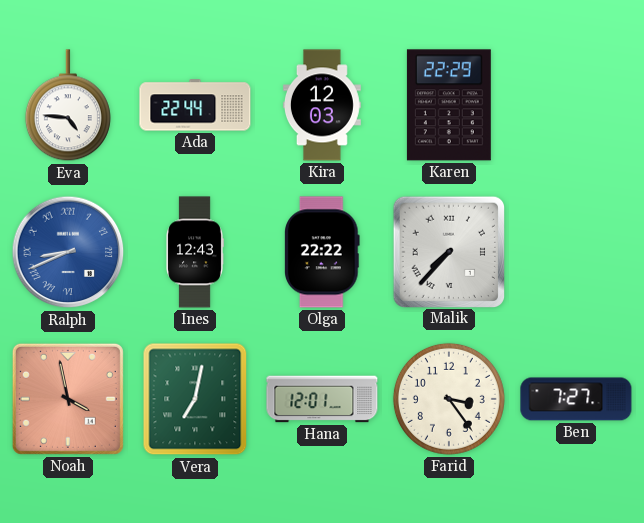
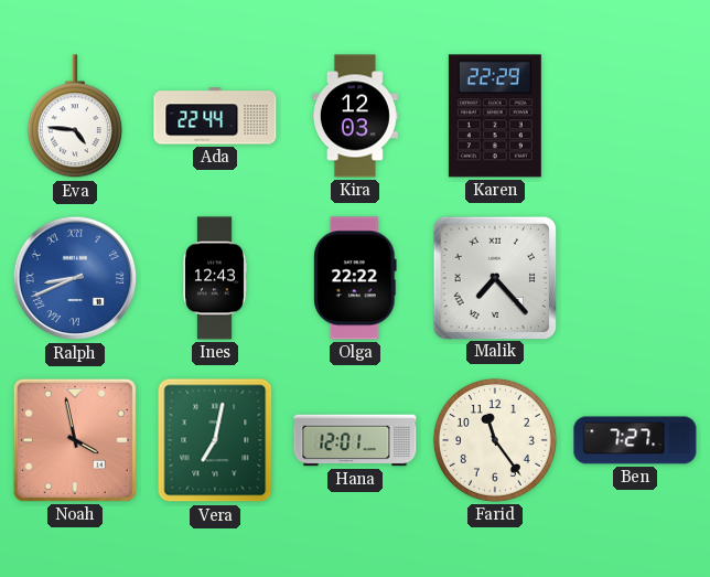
Malik: 7:37 -> 7:23 (494, 277)
Farid: 3:24 -> 11:24 (495, 440)
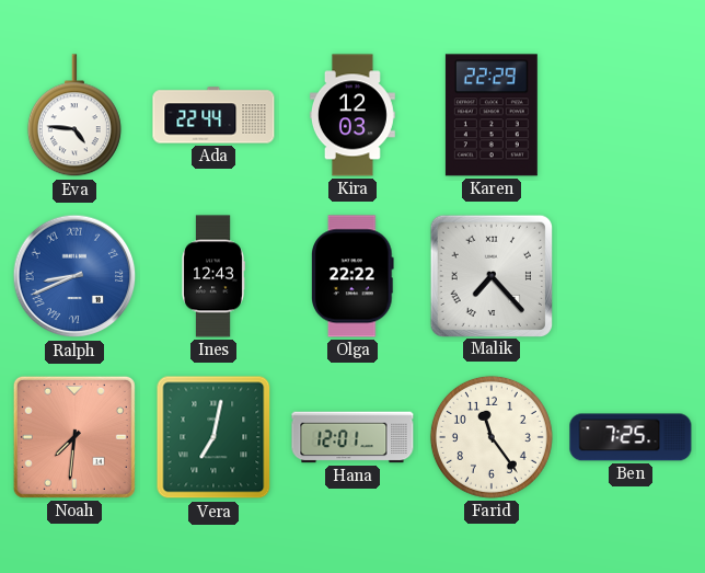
Noah: 3:58 -> 7:31 (74, 437)
Ben: 7:27 -> 7:25 (631, 437)
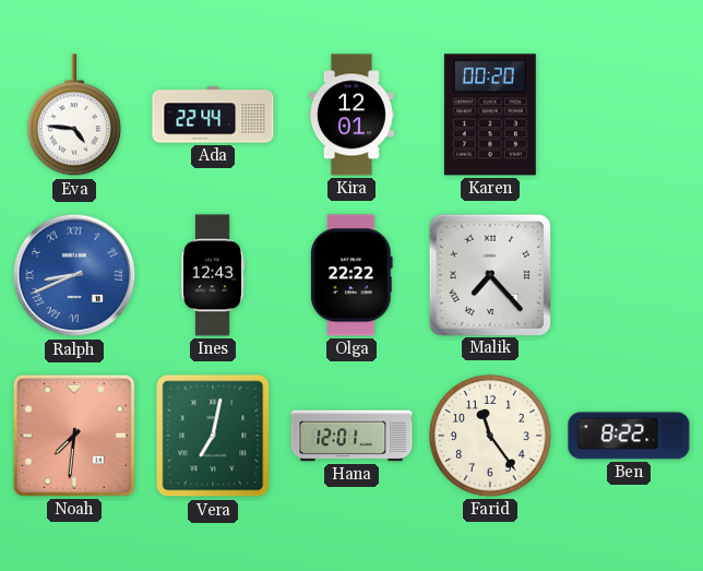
Kira: 12:03 -> 12:01 (352, 115)
Karen: 22:29 -> 00:20 (490, 115)
Ben: 7:25 -> 8:22 (629, 436)
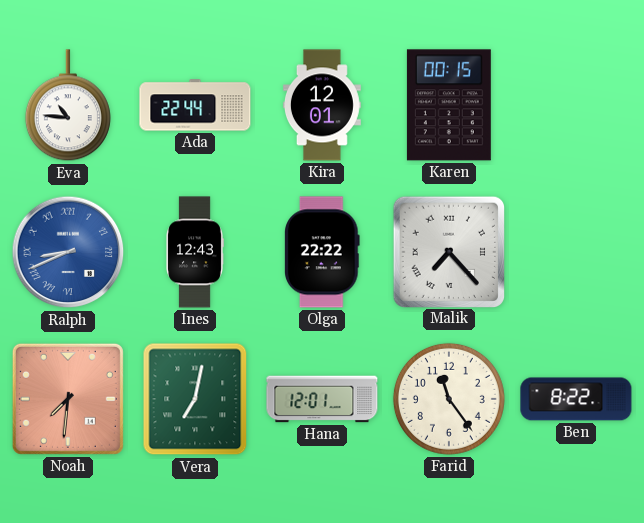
Eva: 4:46 -> 10:46 (68, 106)
Karen: 00:20 -> 00:15 (449, 105)
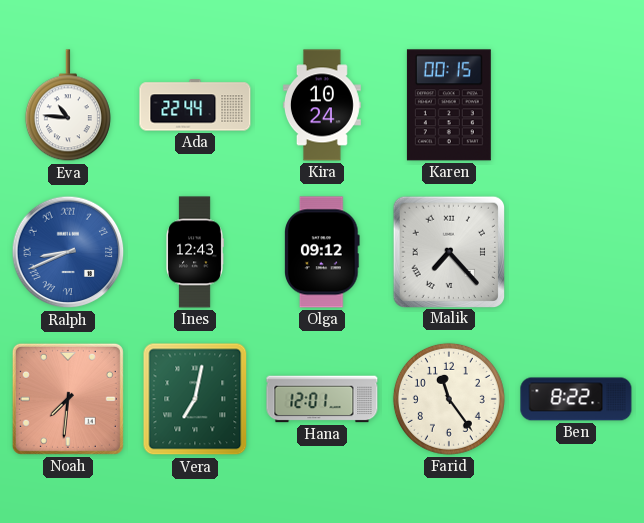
Kira: 12:01 -> 10:24 (322, 105)
Olga: 22:22 -> 09:12 (323, 252)
